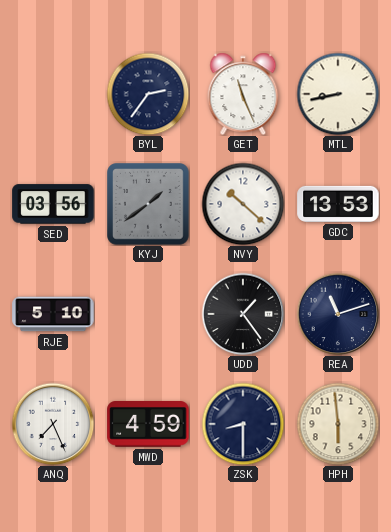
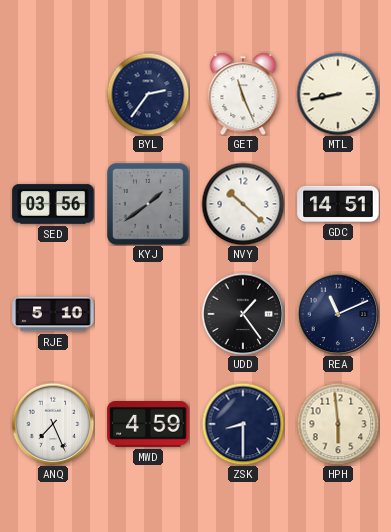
GDC: 13:53 -> 14:51 (338, 204)
REA: 11:12 -> 11:11 (338, 314)
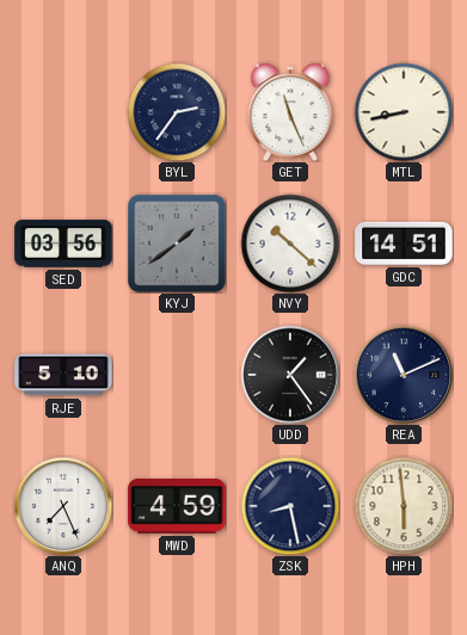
ZSK: 8:30 -> 8:28 (290, 506)
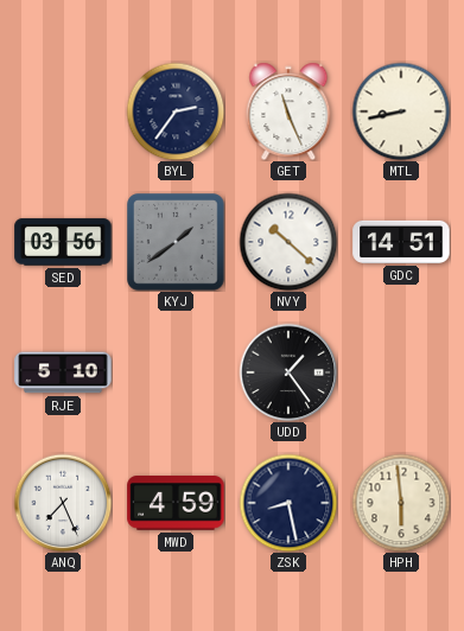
REA: 11:11 -> none (404, 375)
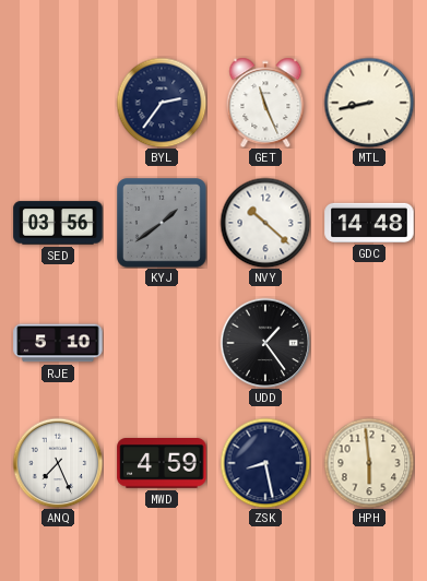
GDC: 14:51 -> 14:48 (369, 223)
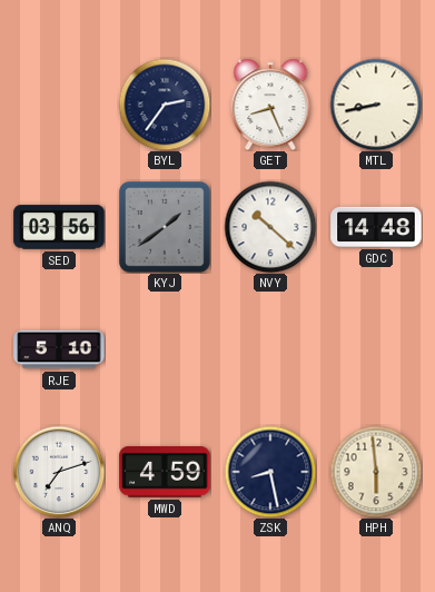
GET: 11:26 -> 8:26 (270, 105)
UDD: 1:24 -> none (265, 343)
ANQ: 7:26 -> 7:12 (59, 472)
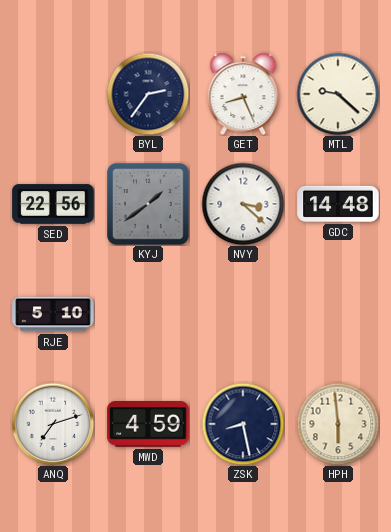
MTL: 8:43 -> 9:22 (338, 94)
SED: 03:56 -> 22:56 (53, 204)
NVY: 10:22 -> 3:22 (243, 204)
